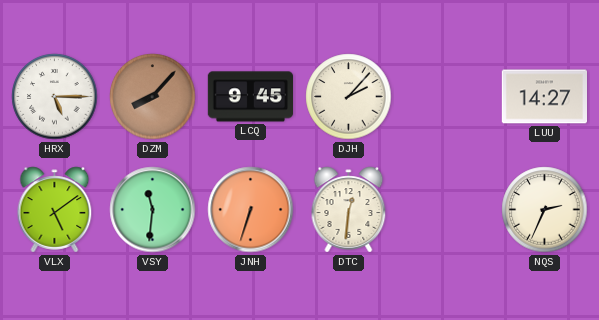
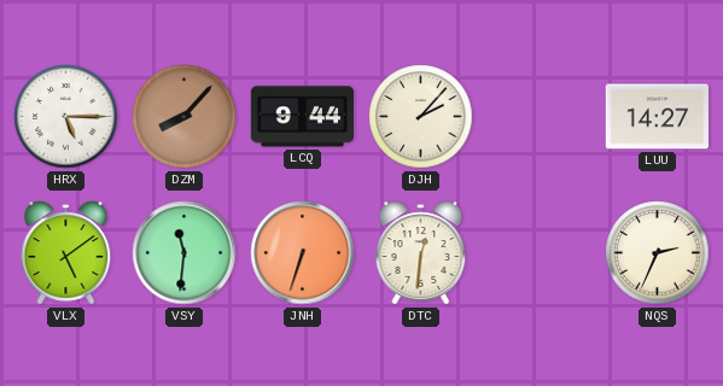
LCQ: 9:45 -> 9:44 (302, 117)
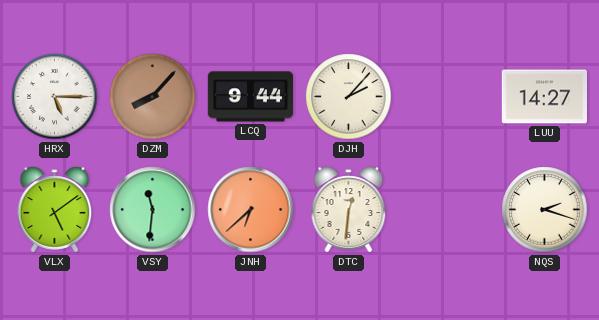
JNH: 6:33 -> 6:38 (251, 210)
NQS: 2:34 -> 2:18 (545, 210)
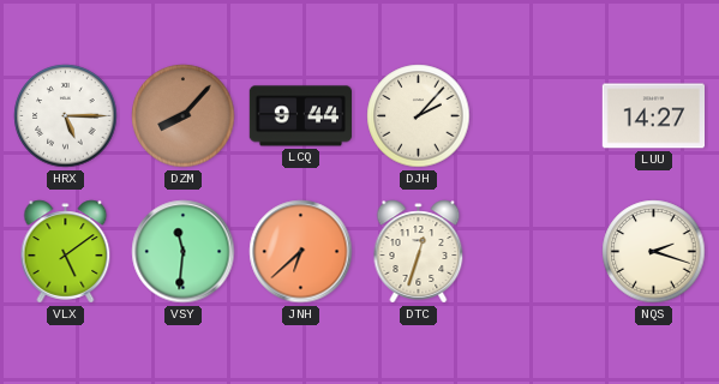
DTC: 12:31 -> 12:33 (419, 252)
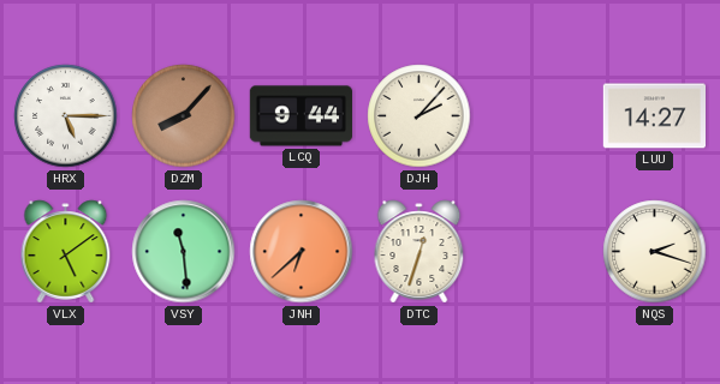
VSY: 11:31 -> 11:29 (184, 252)
